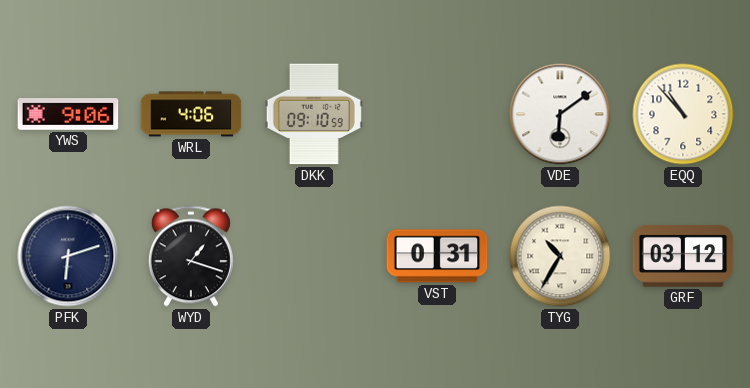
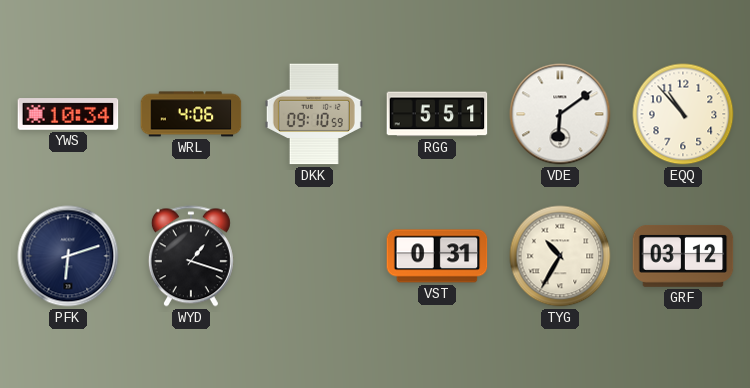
YWS: 9:06 -> 10:34 (68, 114)
RGG: none -> 5:51 (437, 114)
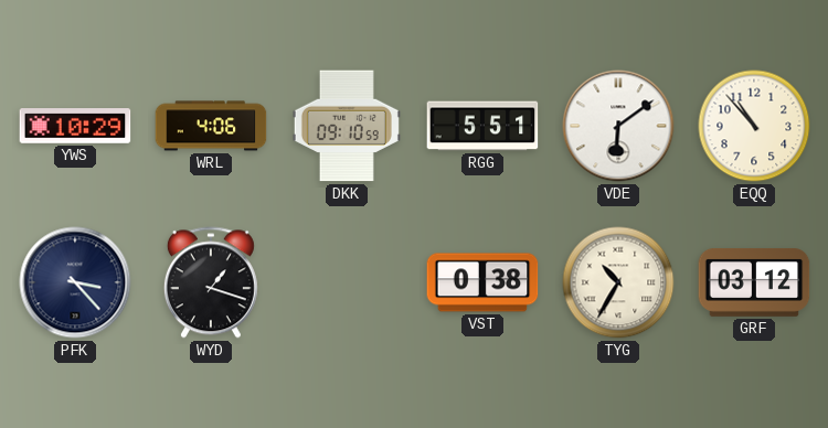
YWS: 10:34 -> 10:29 (75, 126)
PFK: 6:12 -> 3:23 (75, 282)
VST: 0:31 -> 0:38 (482, 282)
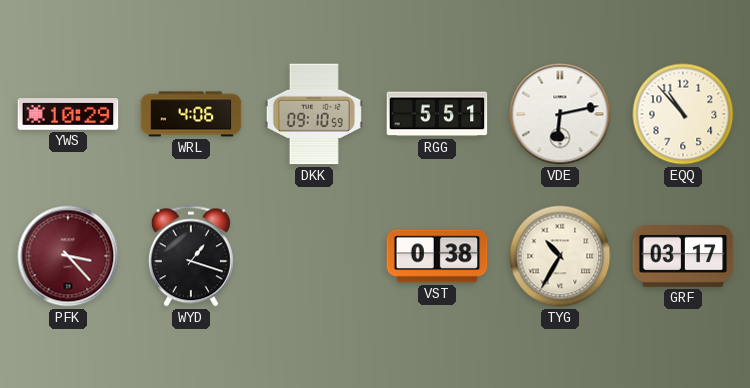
VDE: 6:09 -> 6:13 (560, 114)
PFK dial: navy -> burgundy (68, 256)
GRF: 03:12 -> 03:17 (683, 257)
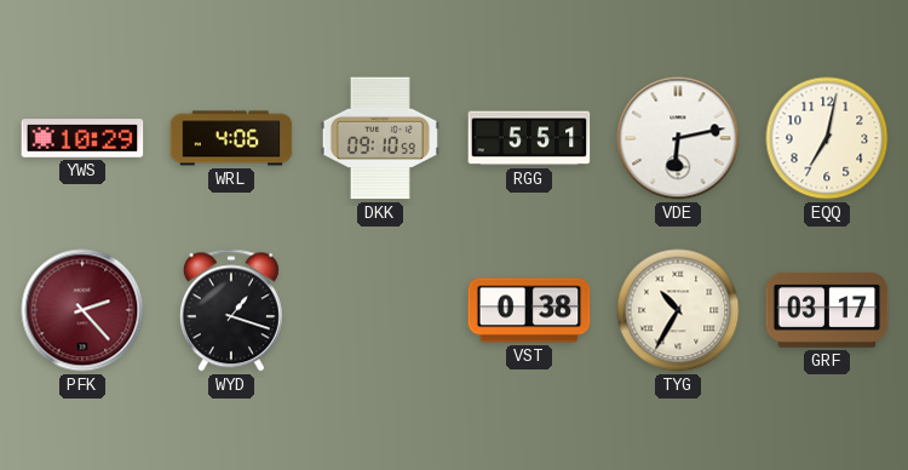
EQQ: 10:53 -> 7:02 (827, 138)
PFK: 3:23 -> 2:23 (82, 310)
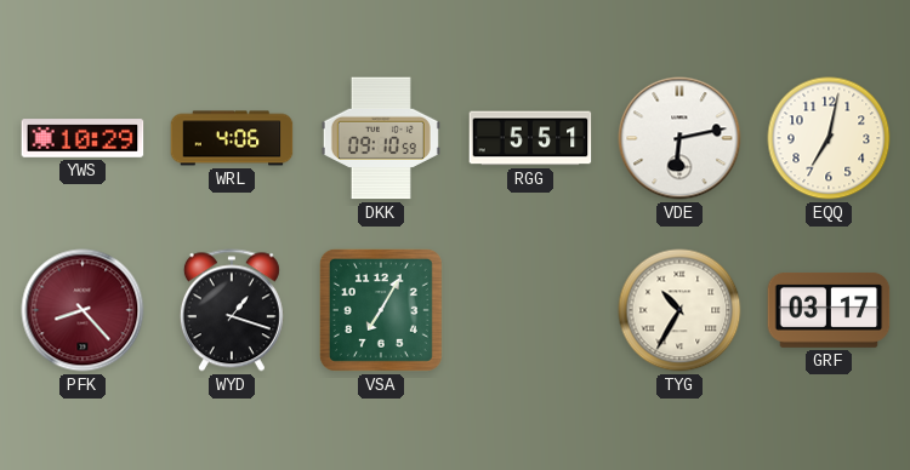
PFK: 2:23 -> 8:23 (83, 310)
VSA: none -> 7:05 (381, 310)
VST: 0:38 -> none (529, 310)
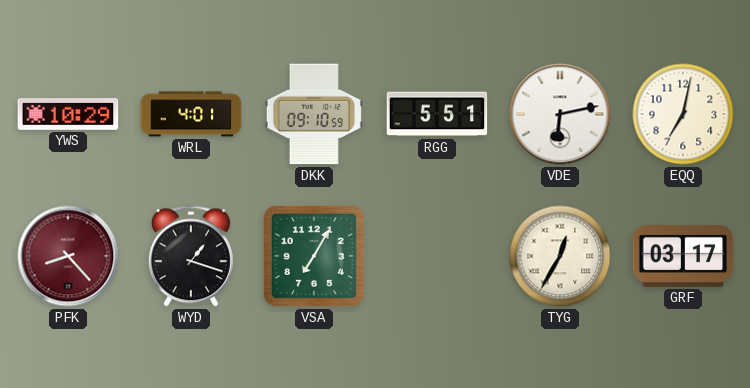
WRL: 4:06 -> 4:01 (191, 114)
TYG: 10:35 -> 12:35 (560, 256)
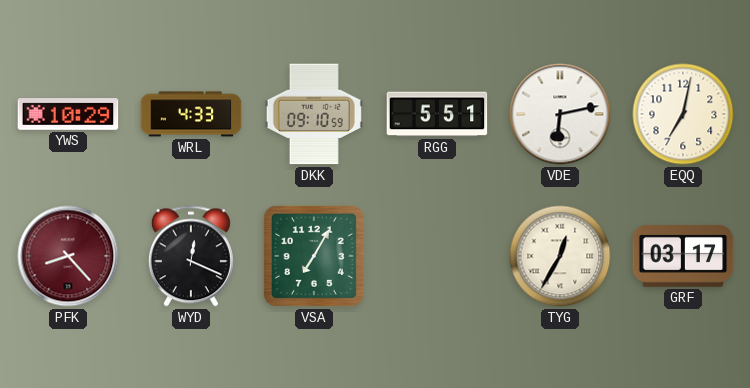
WRL: 4:01 -> 4:33 (191, 114)
WYD: 1:18 -> 12:19 (191, 256)
